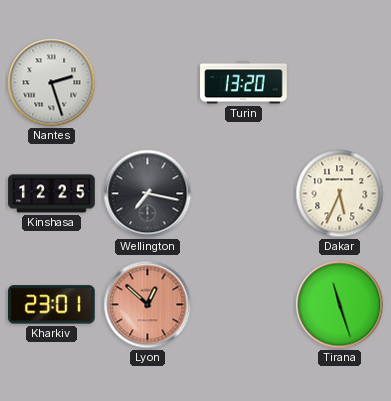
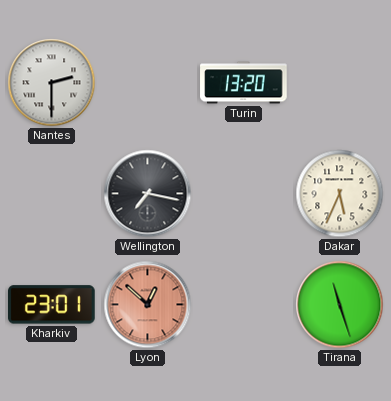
Nantes: 2:27 -> 2:30 (52, 83)
Kinshasa: 12:25 -> none (52, 194)
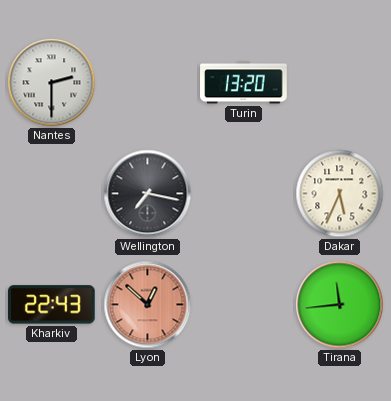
Kharkiv: 23:01 -> 22:43 (52, 305)
Tirana: 11:27 -> 11:44 (340, 305)
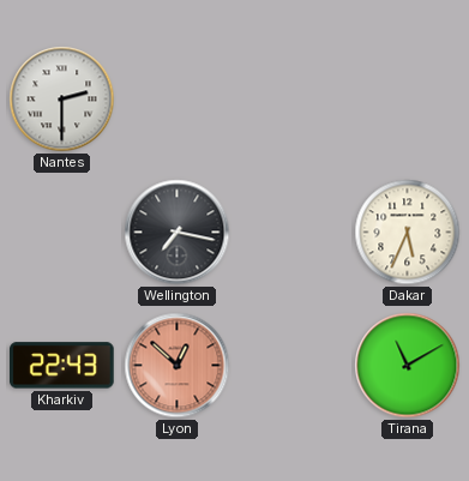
Turin: 13:20 -> none (244, 83)
Tirana: 11:44 -> 11:10 (408, 366)
